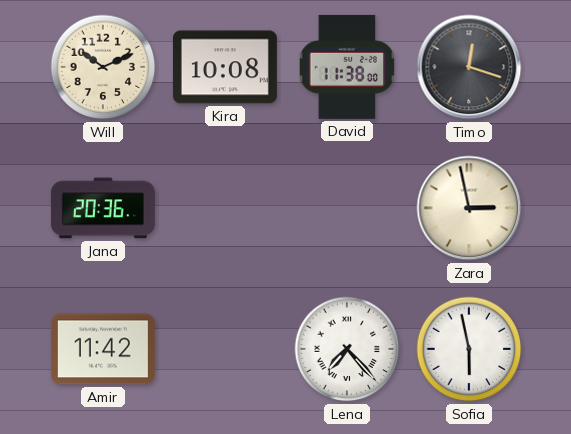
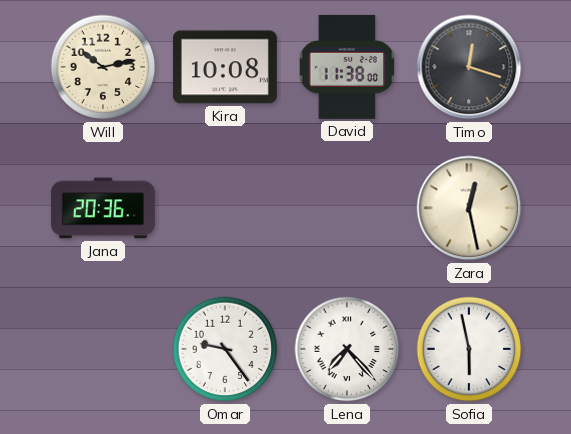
Will: 10:11 -> 10:13 (103, 67)
Zara: 2:58 -> 12:28 (469, 208)
Amir: 11:42 -> none (103, 349)
Omar: none -> 9:24 (225, 349)
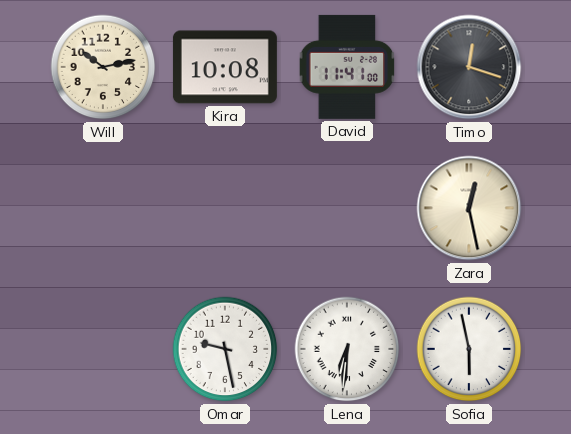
David: 11:38 -> 11:41 (347, 67)
Jana: 20:36 -> none (103, 208)
Omar: 9:24 -> 9:28 (225, 349)
Lena: 7:23 -> 6:31 (347, 349)
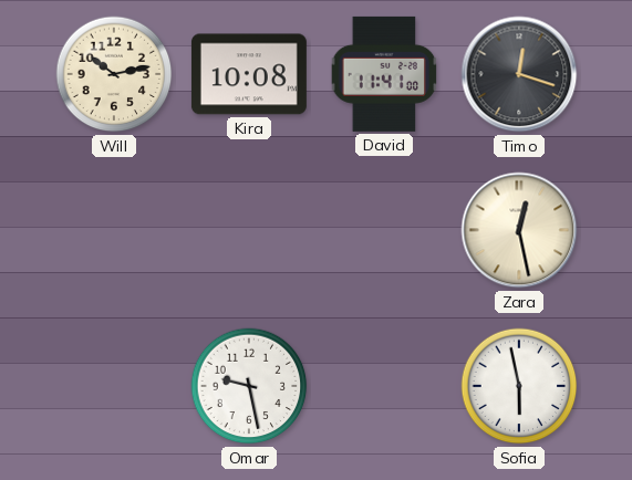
Lena: 6:31 -> none (347, 349)
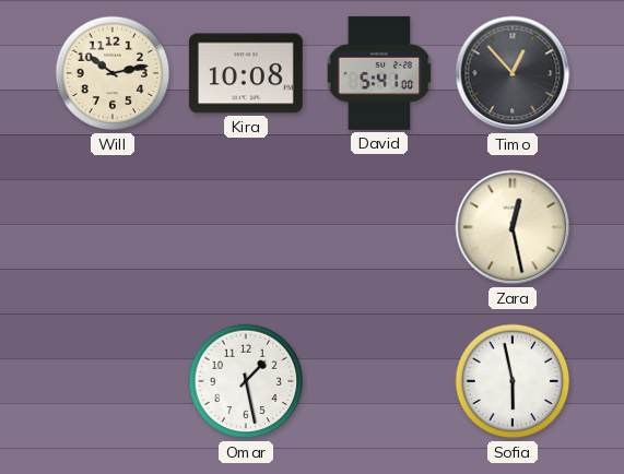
David: 11:41 -> 5:41 (379, 73)
Timo: 12:18 -> 12:53 (513, 73)
Omar: 9:28 -> 1:28 (246, 381)
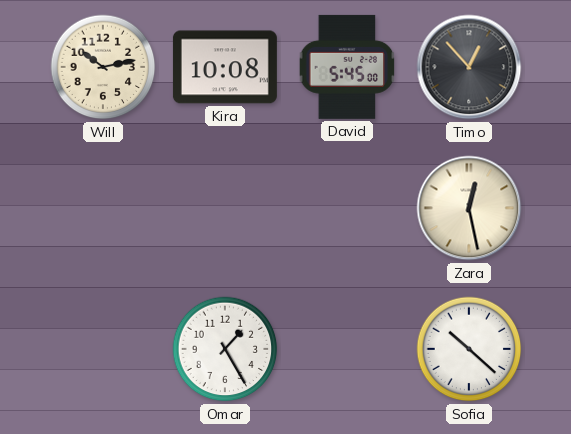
David: 5:41 -> 5:45 (347, 67)
Omar: 1:28 -> 1:25 (225, 349)
Sofia: 5:58 -> 10:22 (469, 349)
